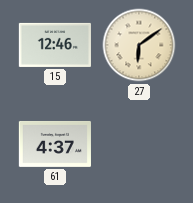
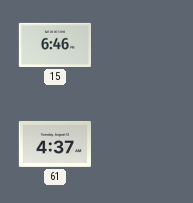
15: 12:46 -> 6:46 (55, 45)
27: 6:09 -> none (139, 45)
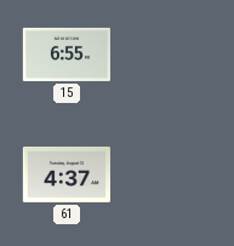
15: 6:46 -> 6:55 (67, 55)
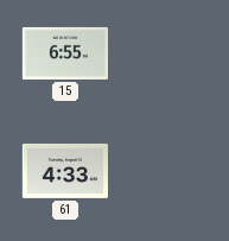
61: 4:37 -> 4:33 (65, 171)
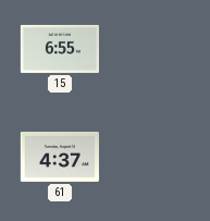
61: 4:33 -> 4:37 (60, 157)
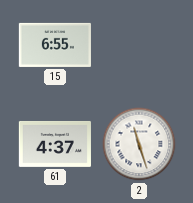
2: none -> 11:27 (139, 144)
